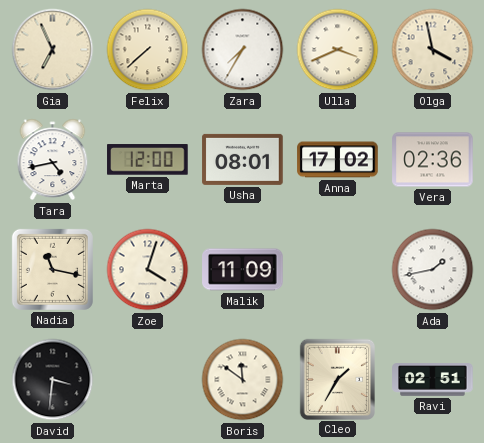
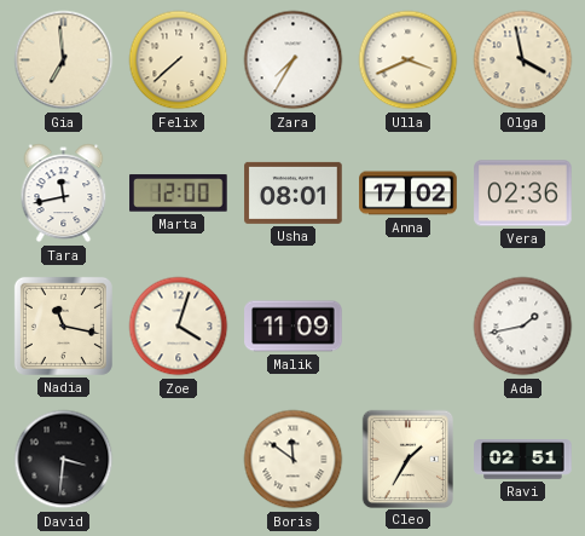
Gia: 6:56 -> 6:59 (64, 60)
Tara: 4:43 -> 11:43 (64, 194)
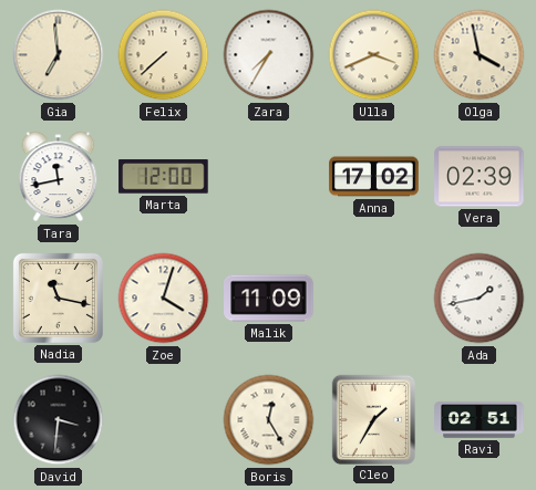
Usha: 08:01 -> none (294, 192)
Vera: 02:36 -> 02:39 (480, 177)
Boris: 11:51 -> 12:25 (269, 420)
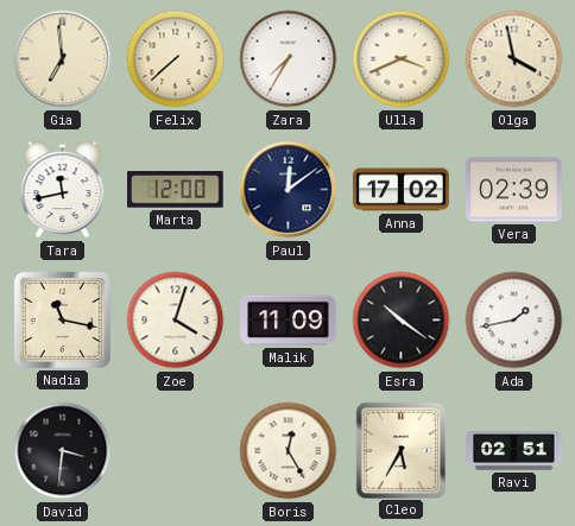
Paul: none -> 12:09 (289, 190)
Esra: none -> 10:21 (402, 321)
Cleo: 1:35 -> 5:35 (400, 450)
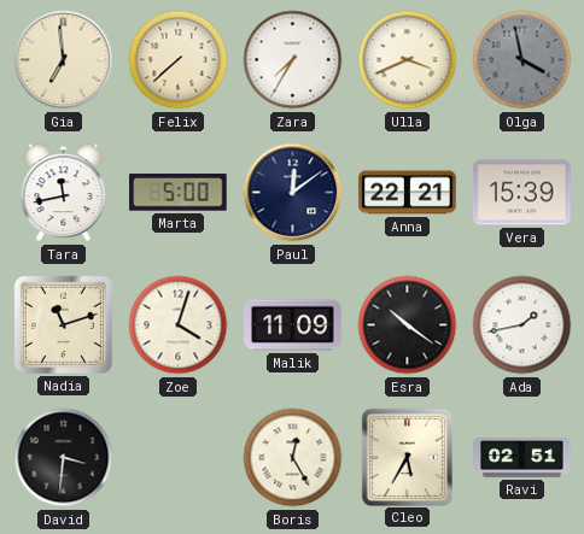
Olga dial: cream -> grey (522, 60)
Marta: 12:00 -> 5:00 (179, 193)
Anna: 17:02 -> 22:21 (408, 193)
Vera: 02:39 -> 15:39 (522, 193)
Nadia: 11:17 -> 11:12 (63, 324)
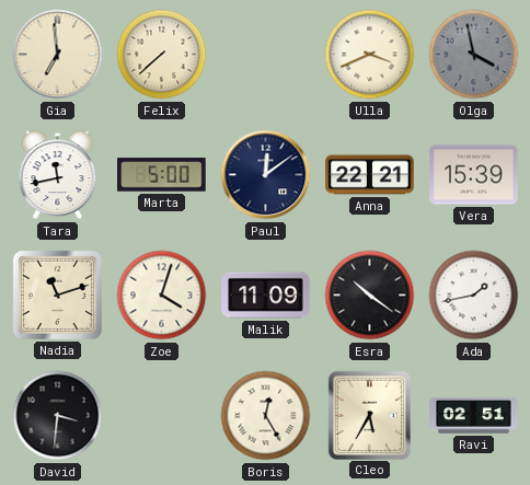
Zara: 7:35 -> none (293, 60)
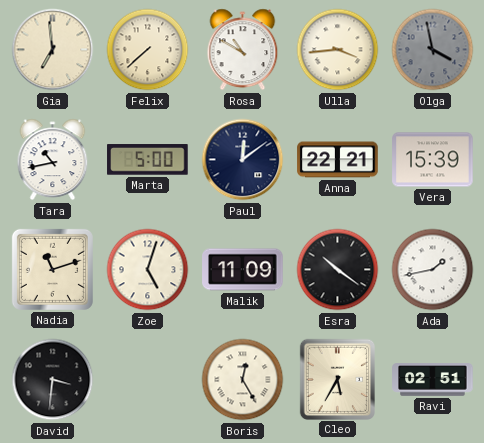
Rosa: none -> 10:50 (243, 50)
Ulla: 3:41 -> 3:44 (338, 50)
Tara: 11:43 -> 10:43 (53, 160)
Zoe: 4:03 -> 5:03 (148, 270)
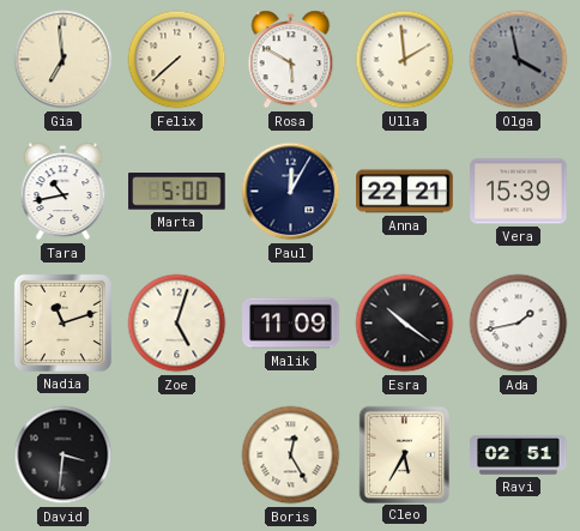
Rosa: 10:50 -> 5:50 (291, 60)
Ulla: 3:44 -> 1:59 (405, 60)
Paul: 12:09 -> 12:05 (291, 192)
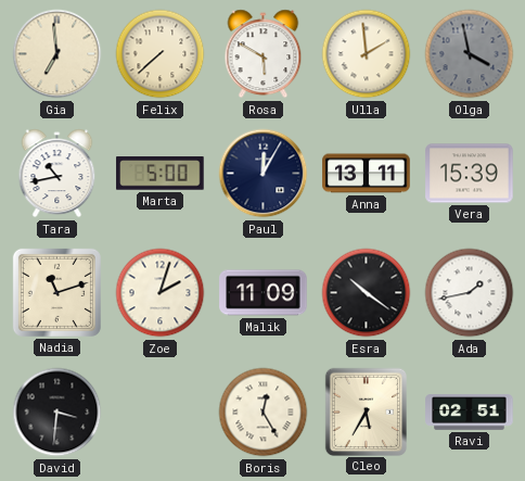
Anna: 22:21 -> 13:11 (367, 174)
Zoe: 5:03 -> 2:03 (161, 293)
